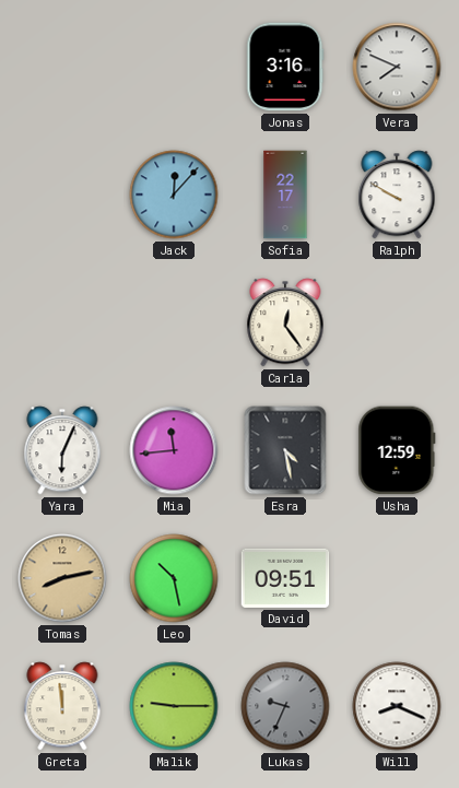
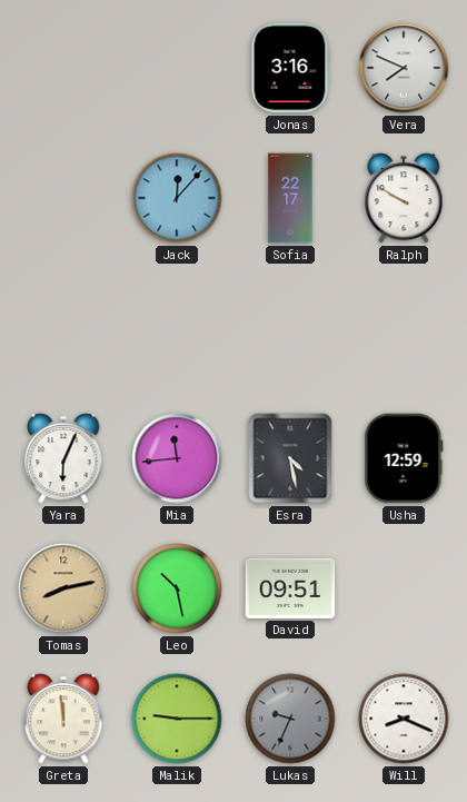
Carla: 12:24 -> none (285, 322)
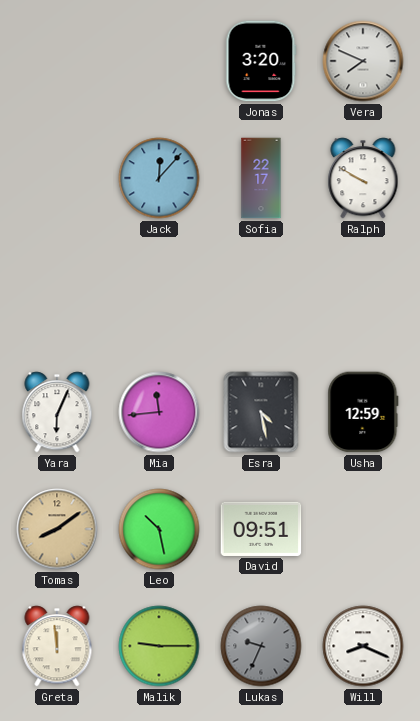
Jonas: 3:16 -> 3:20 (261, 61)
Tomas: 8:13 -> 8:09 (57, 529)
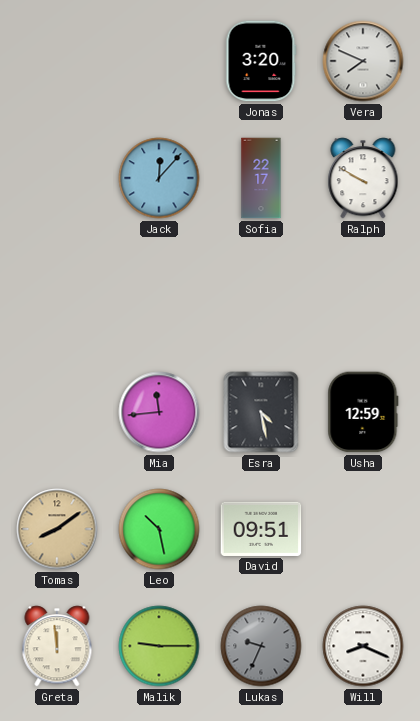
Yara: 6:04 -> none (57, 412)
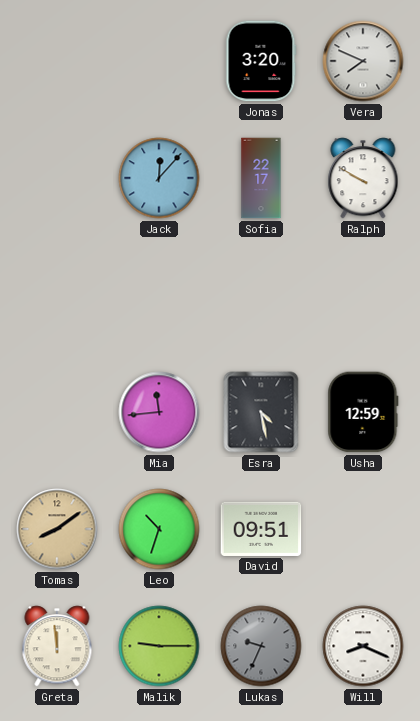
Leo: 10:28 -> 10:33 (159, 529)
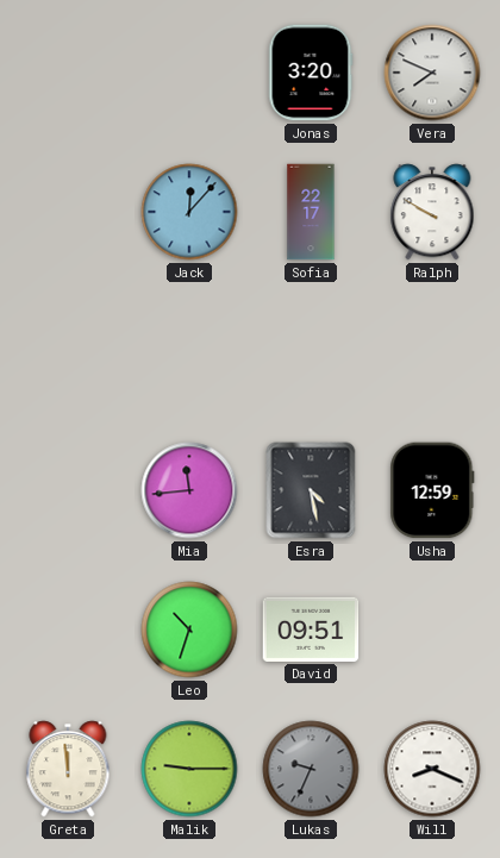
Tomas: 8:09 -> none (57, 529)
